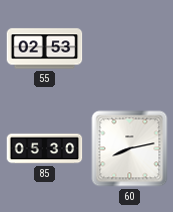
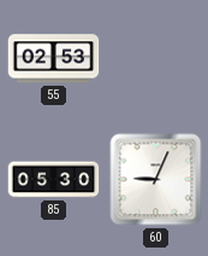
60: 8:13 -> 9:04 (156, 180)
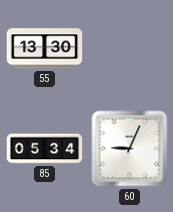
55: 02:53 -> 13:30 (45, 49)
85: 05:30 -> 05:34 (45, 149)
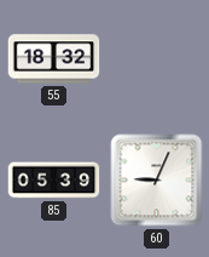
55: 13:30 -> 18:32 (54, 59)
85: 05:34 -> 05:39 (54, 181)
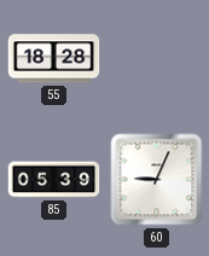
55: 18:32 -> 18:28 (54, 59)
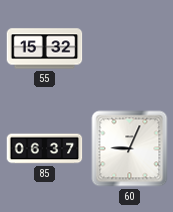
55: 18:28 -> 15:32 (45, 49)
85: 05:39 -> 06:37 (45, 149)
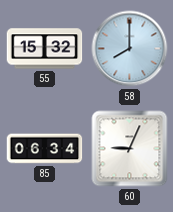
58: none -> 8:00 (130, 49)
85: 06:37 -> 06:34 (45, 149)
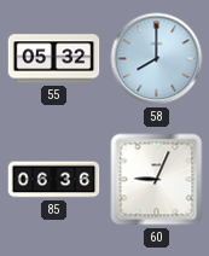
55: 15:32 -> 05:32 (54, 59)
85: 06:34 -> 06:36 (54, 180)
